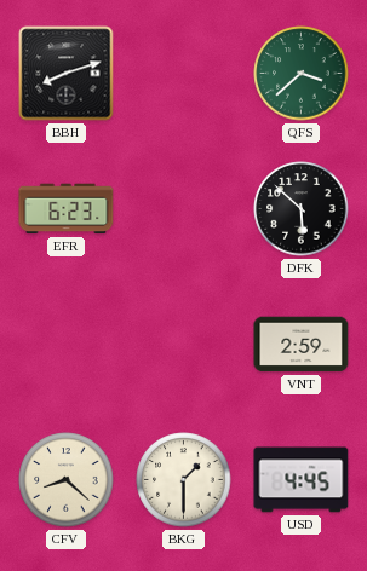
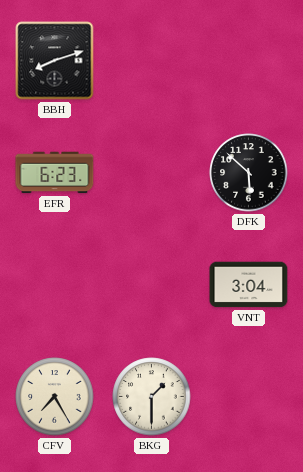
QFS: 3:38 -> none (302, 74)
VNT: 2:59 -> 3:04 (249, 285)
CFV: 8:22 -> 7:25 (55, 397)
USD: 4:45 -> none (302, 480)
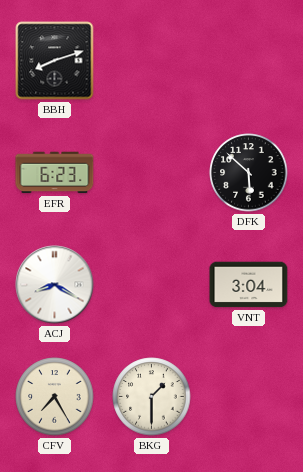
ACJ: none -> 8:20 (55, 285)
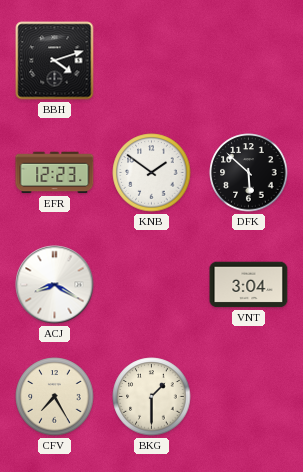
BBH: 8:12 -> 4:12 (55, 61)
EFR: 6:23 -> 12:23 (55, 173)
KNB: none -> 1:51 (152, 173)
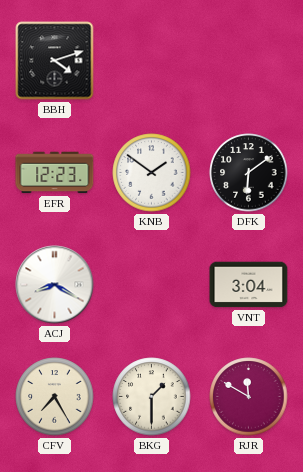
DFK: 5:52 -> 6:09 (249, 173)
RJR: none -> 11:50 (249, 397)
